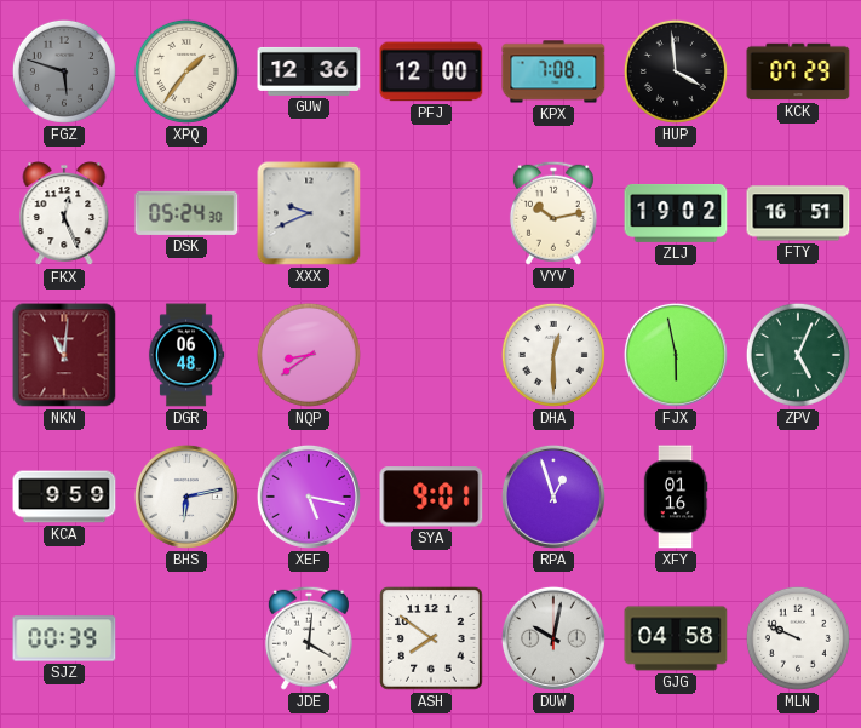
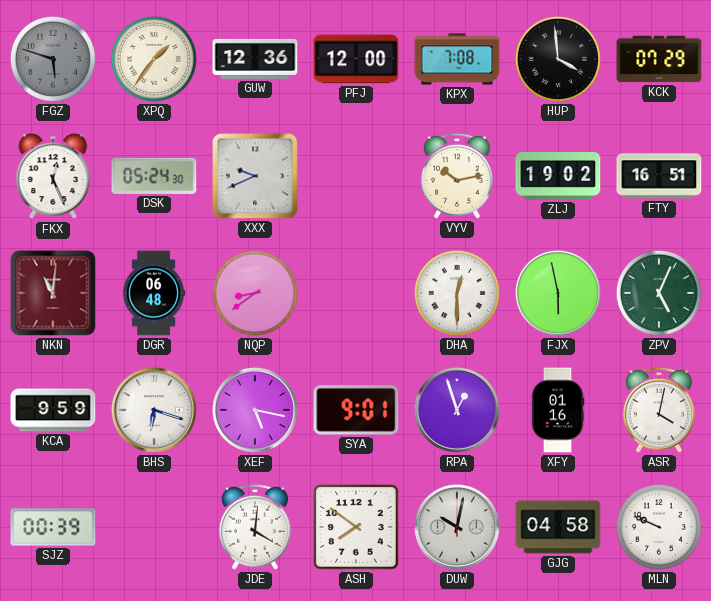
BHS: 6:13 -> 6:18 (154, 410)
ASR: none -> 4:02 (659, 410)
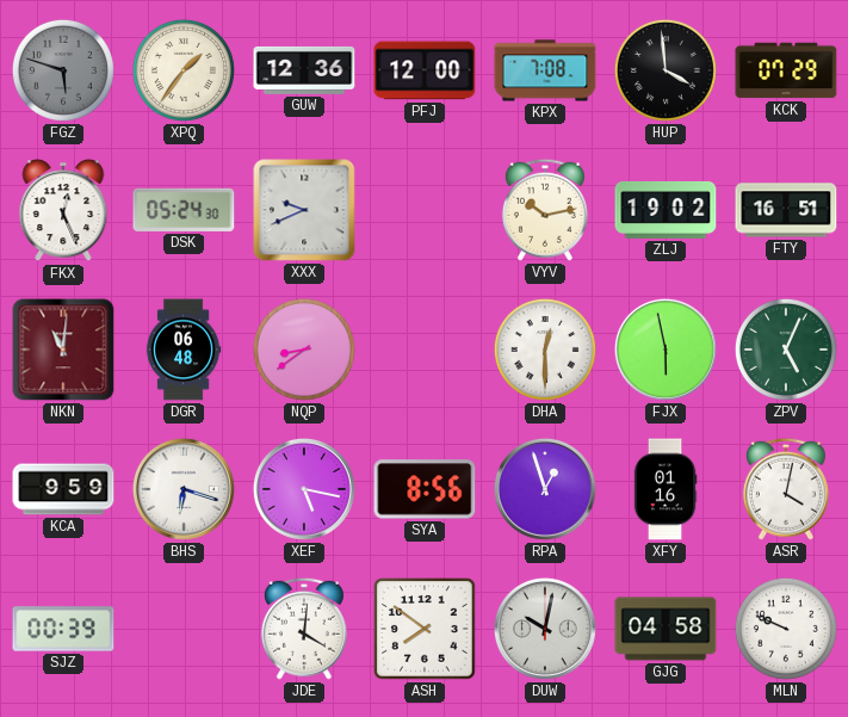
SYA: 9:01 -> 8:56 (425, 489)
